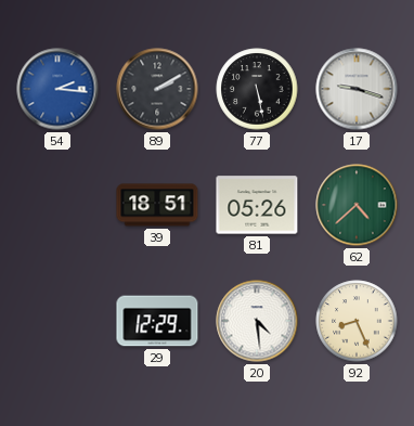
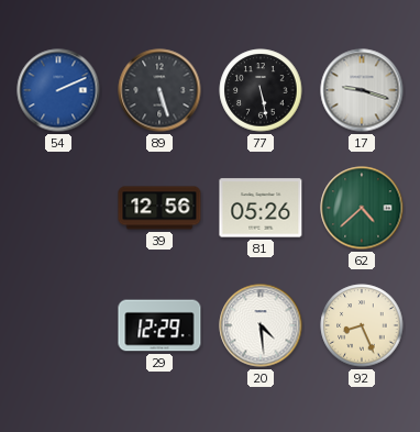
54: 2:16 -> 2:11 (58, 90)
89: 2:10 -> 5:27 (159, 90)
39: 18:51 -> 12:56 (159, 208)
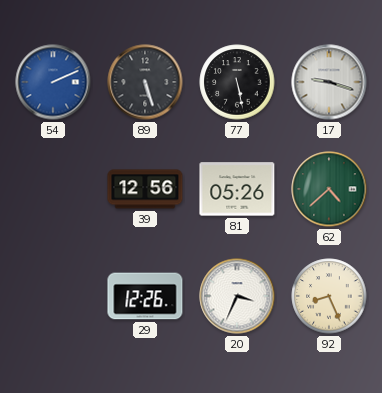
29: 12:29 -> 12:26 (145, 296)
20: 4:29 -> 3:34 (237, 296)
